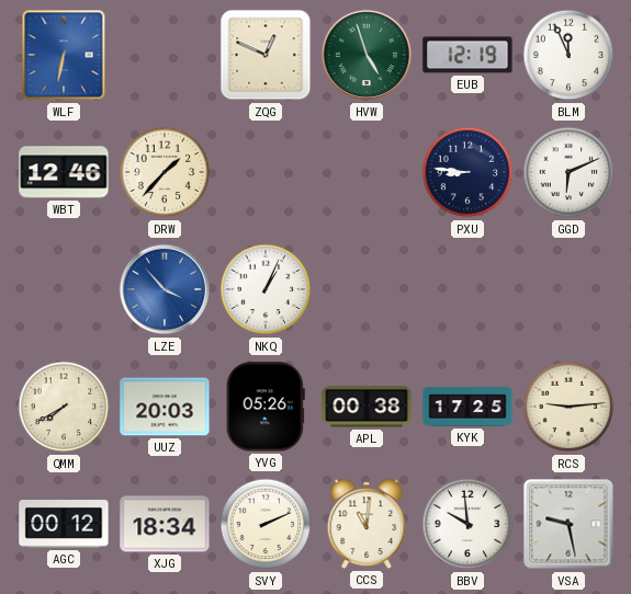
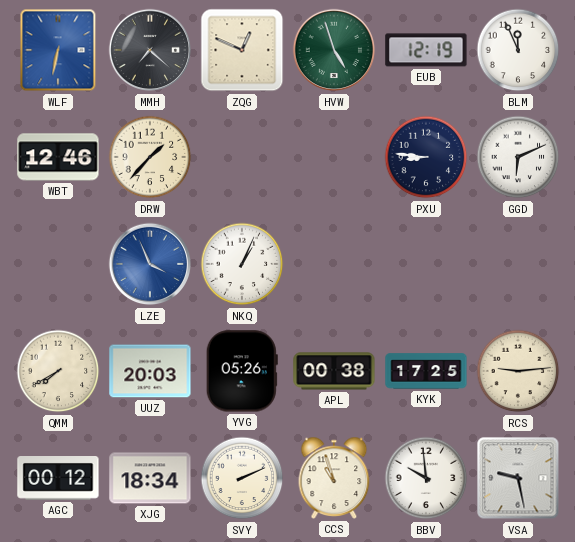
MMH: none -> 7:22 (150, 50)
LZE: 3:53 -> 3:56 (150, 264)
CCS: 11:01 -> 10:57 (334, 478)
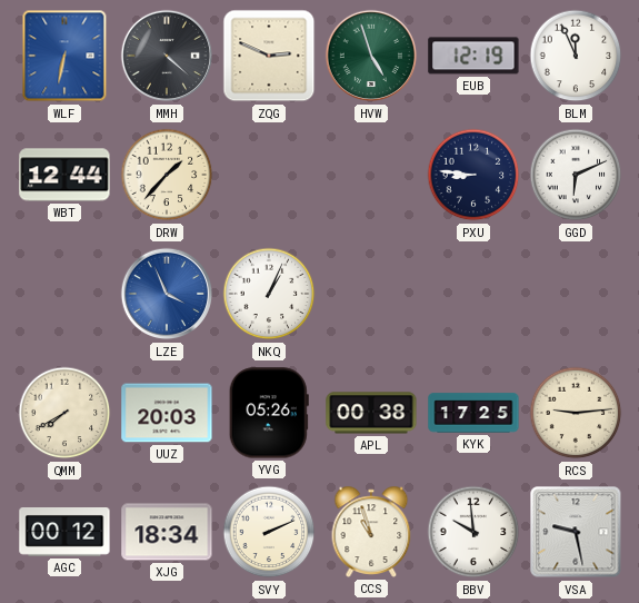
MMH: 7:22 -> 4:22 (167, 56)
ZQG: 12:49 -> 2:49 (269, 56)
WBT: 12:46 -> 12:44 (64, 175)
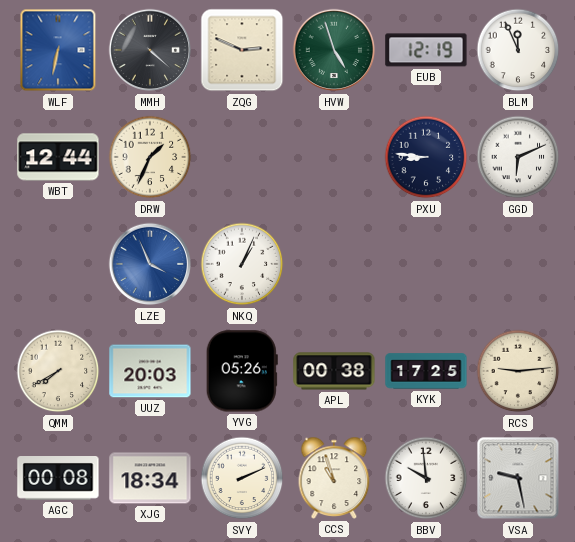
DRW: 1:37 -> 1:34 (150, 157)
AGC: 00:12 -> 00:08 (58, 479)
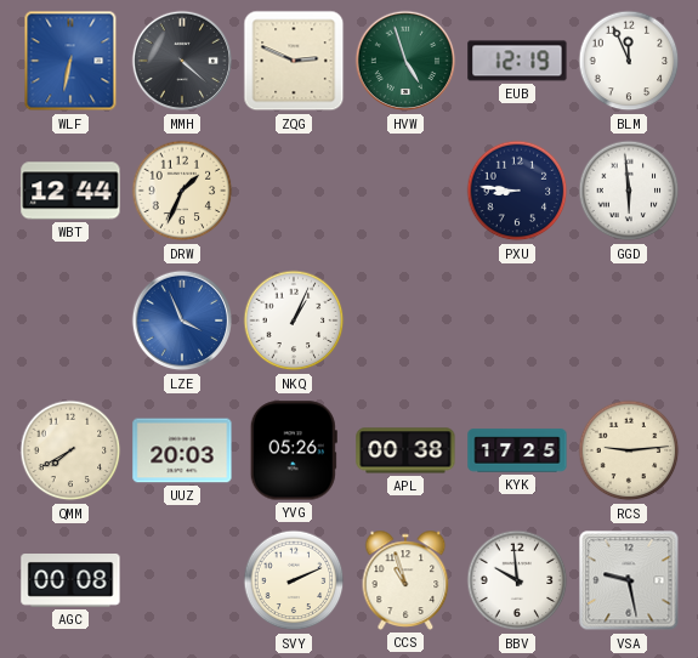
GGD: 6:11 -> 5:59 (629, 191)
XJG: 18:34 -> none (150, 478)
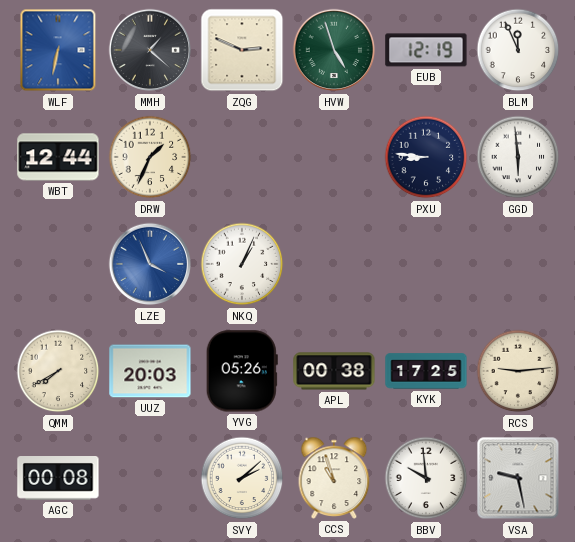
MMH: 4:22 -> 1:22 (150, 50)
SVY: 2:11 -> 2:08 (242, 478)
